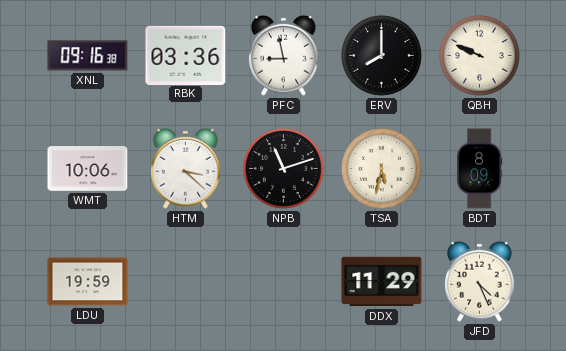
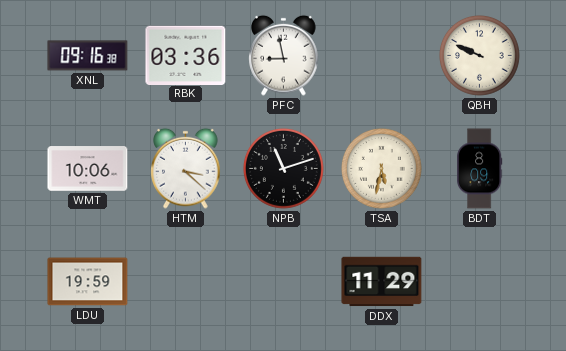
ERV: 8:00 -> none (382, 56)
JFD: 4:26 -> none (480, 281)
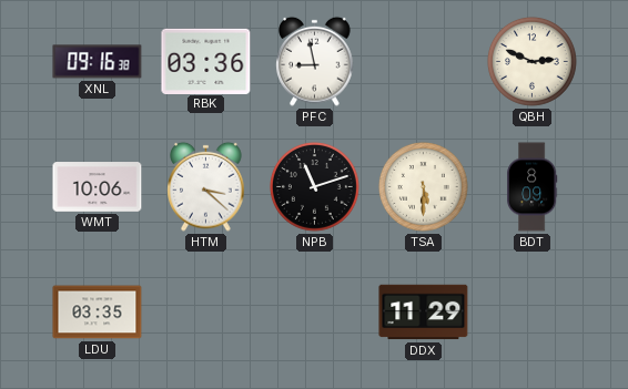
QBH: 9:49 -> 2:49 (533, 62)
TSA: 5:32 -> 5:30 (424, 187)
LDU: 19:59 -> 03:35 (98, 313)
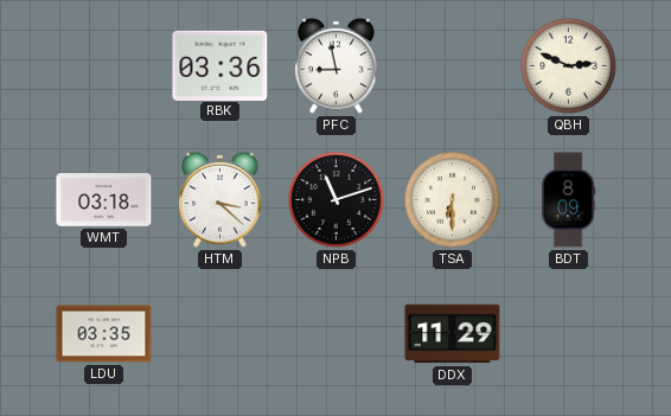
XNL: 09:16 -> none (98, 62)
WMT: 10:06 -> 03:18 (104, 200)
TSA: 5:30 -> 6:30 (453, 200)
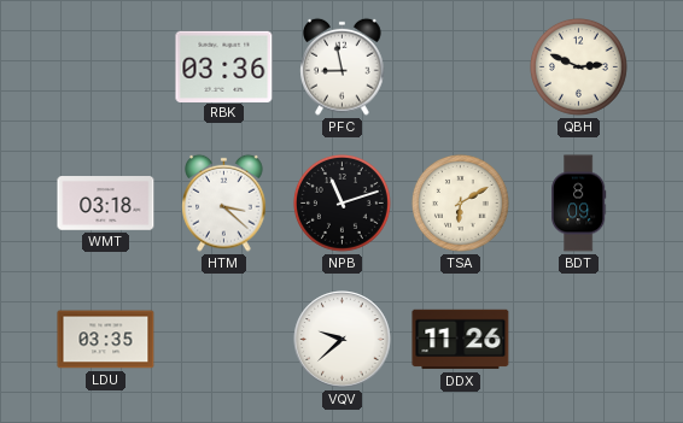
TSA: 6:30 -> 6:10 (461, 204)
VQV: none -> 9:38 (343, 340)
DDX: 11:29 -> 11:26 (461, 340)
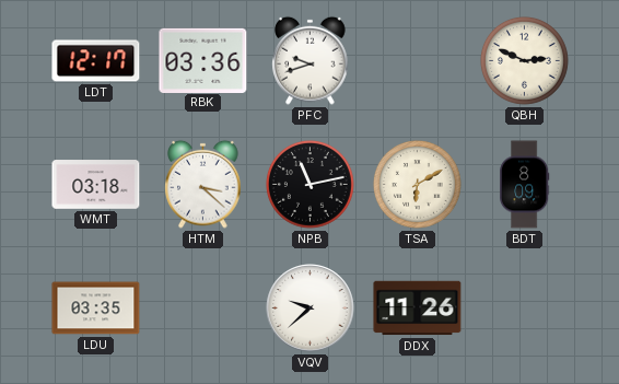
LDT: none -> 12:17 (96, 61)
PFC: 8:58 -> 9:42 (311, 60)
NPB: 11:12 -> 11:13 (311, 185)
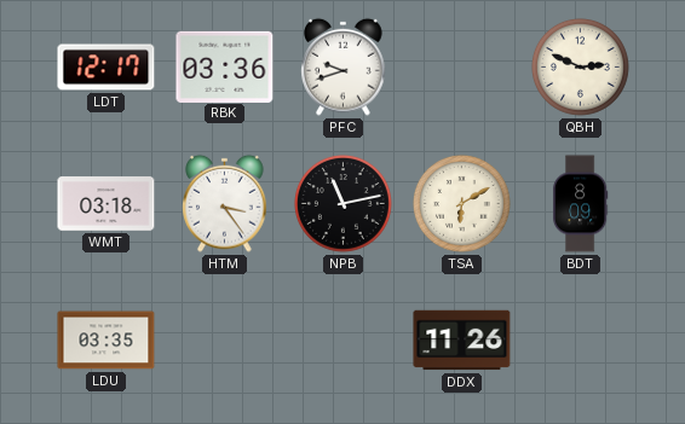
HTM: 3:22 -> 3:24 (225, 203)
VQV: 9:38 -> none (311, 309)
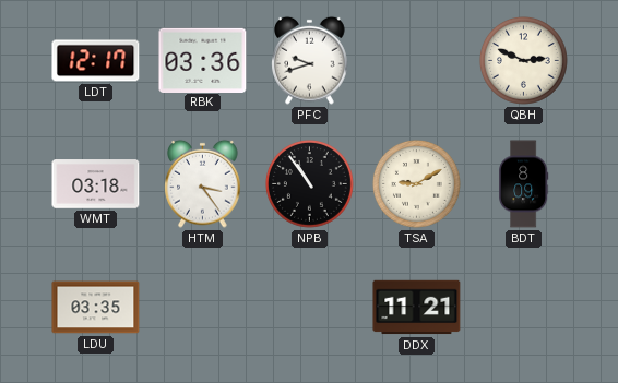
NPB: 11:13 -> 10:54 (310, 184)
TSA: 6:10 -> 9:10 (417, 184)
DDX: 11:26 -> 11:21 (417, 308)
